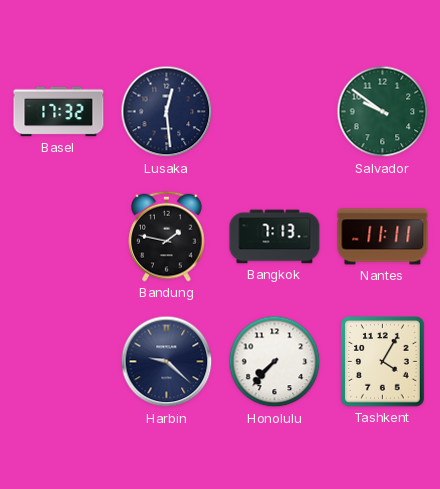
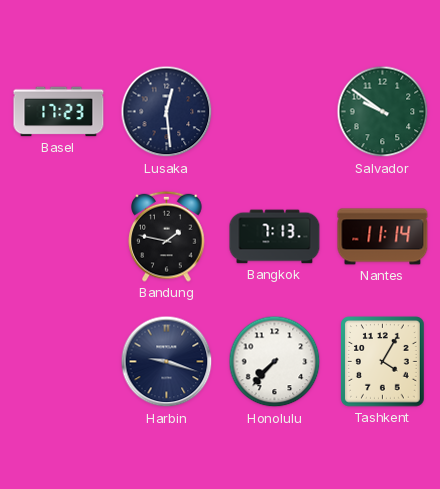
Basel: 17:32 -> 17:23 (59, 112)
Nantes: 11:11 -> 11:14 (383, 237)
Harbin: 9:22 -> 9:18 (167, 362)
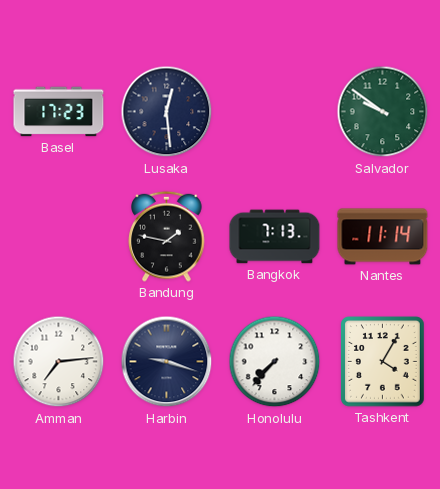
Amman: none -> 7:14 (59, 362)
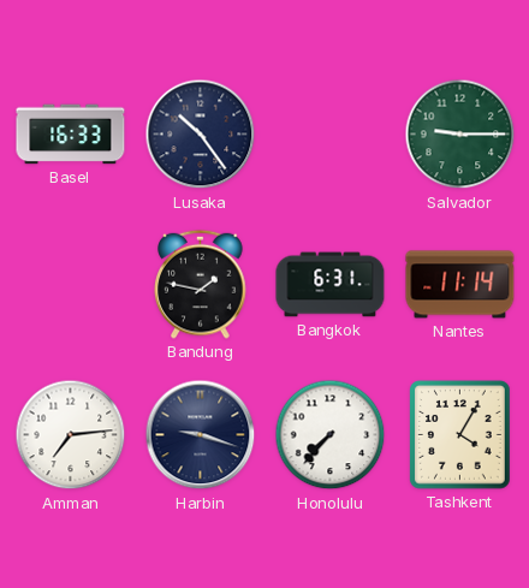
Basel: 17:23 -> 16:33 (71, 135)
Lusaka: 12:29 -> 10:24 (201, 135)
Salvador: 9:51 -> 9:15 (460, 135)
Bangkok: 7:13 -> 6:31 (331, 285)
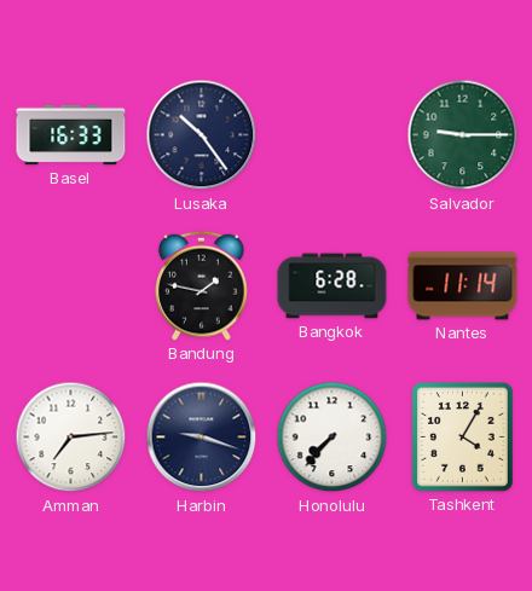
Bangkok: 6:31 -> 6:28 (332, 286)
